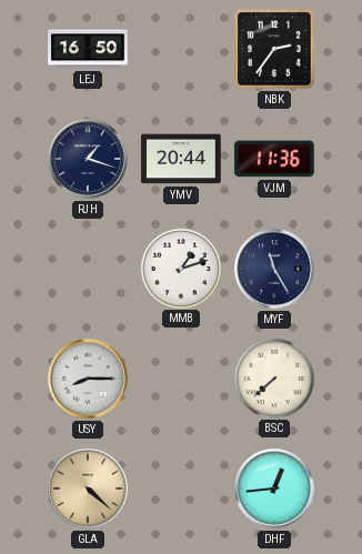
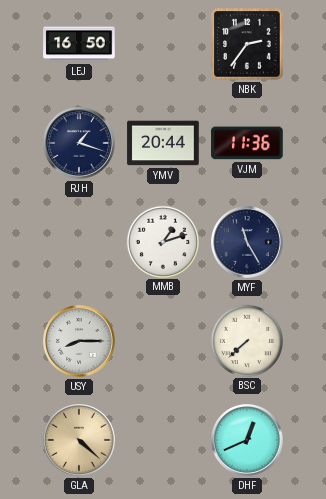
DHF: 12:44 -> 12:41 (247, 440)
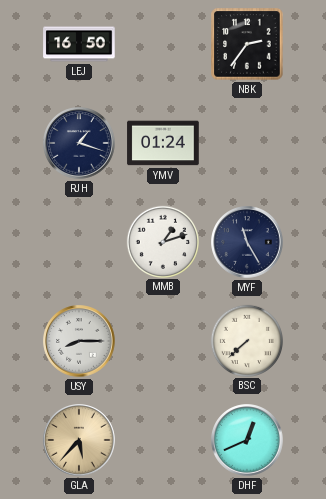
YMV: 20:44 -> 01:24 (163, 143)
VJM: 11:36 -> none (247, 143)
GLA: 4:22 -> 5:37 (79, 440)
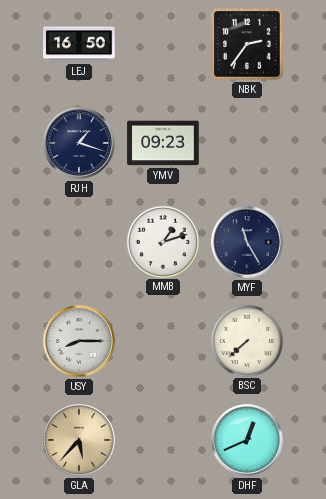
YMV: 01:24 -> 09:23 (163, 143)
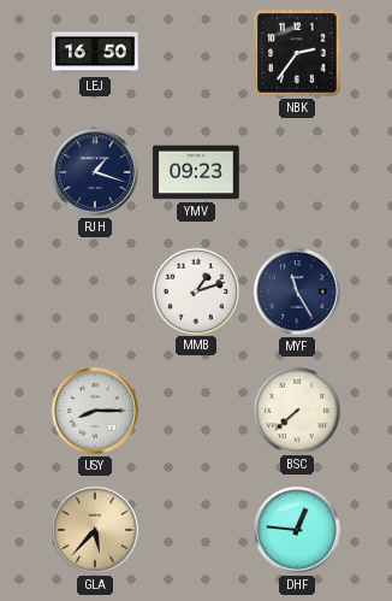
DHF: 12:41 -> 12:46 (297, 530)
